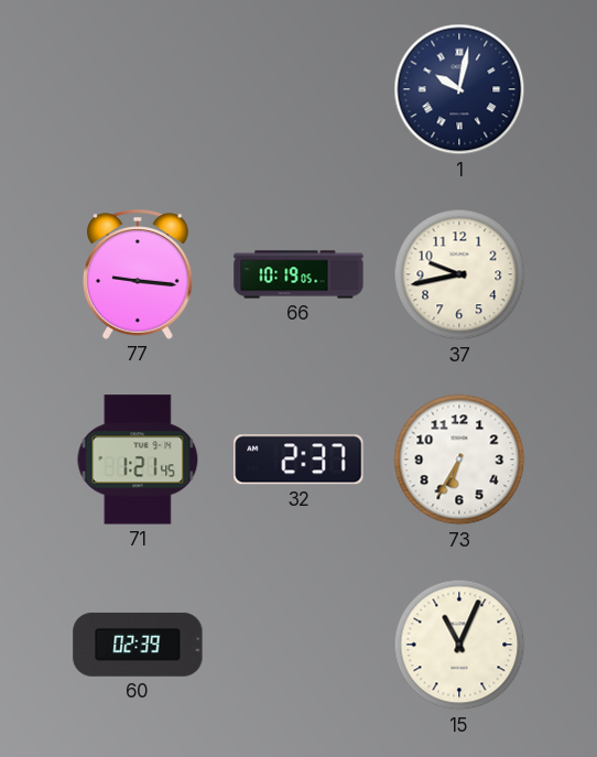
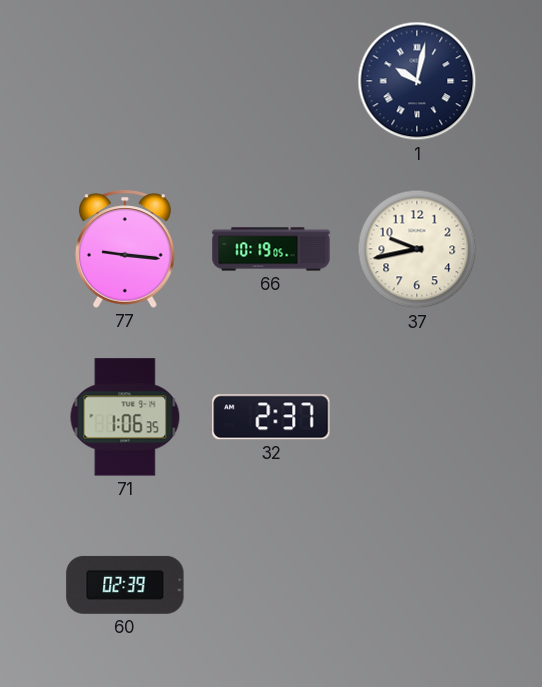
71: 1:21 -> 1:06 (125, 417)
73: 6:35 -> none (459, 459)
15: 11:04 -> none (459, 645)
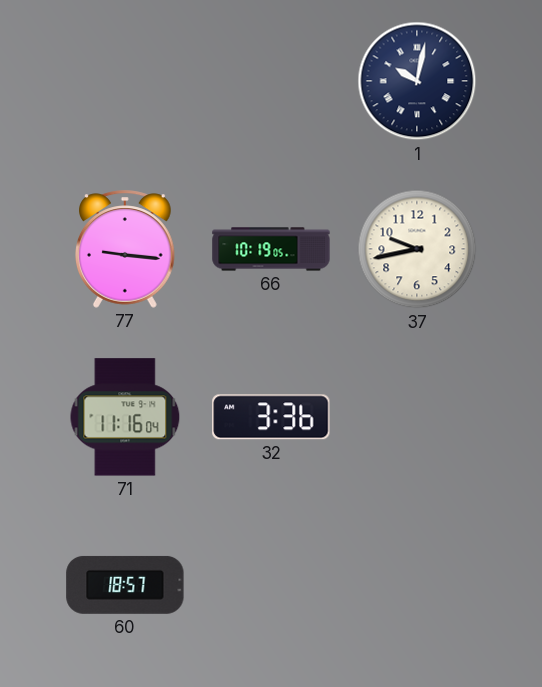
71: 1:06 -> 11:16 (125, 417)
32: 2:37 -> 3:36 (271, 417)
60: 02:39 -> 18:57 (125, 585)
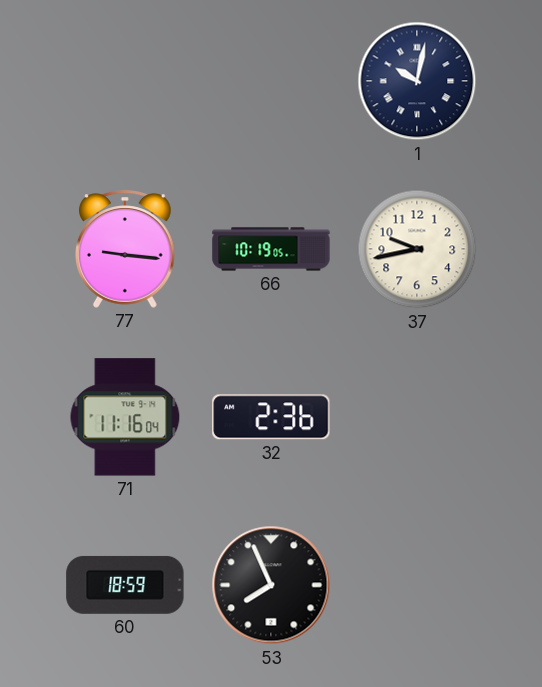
32: 3:36 -> 2:36 (271, 417)
60: 18:57 -> 18:59 (125, 585)
53: none -> 7:56 (271, 585)
